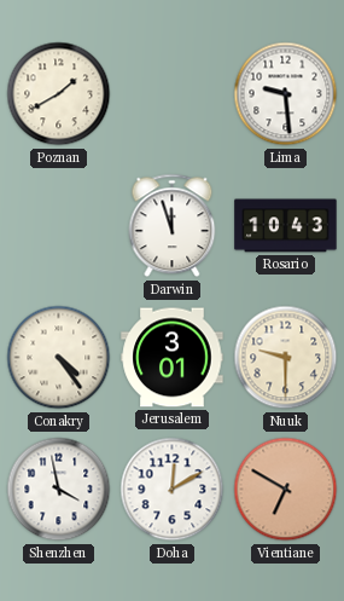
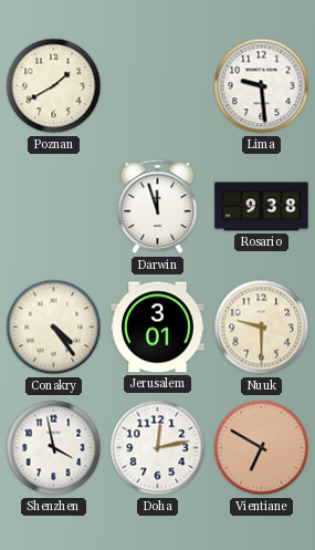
Rosario: 10:43 -> 9:38 (262, 207)
Doha: 12:10 -> 12:13 (158, 448)
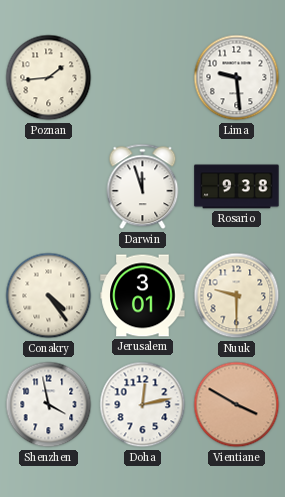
Poznan: 1:40 -> 1:44 (49, 78)
Vientiane: 6:50 -> 3:50 (237, 405)
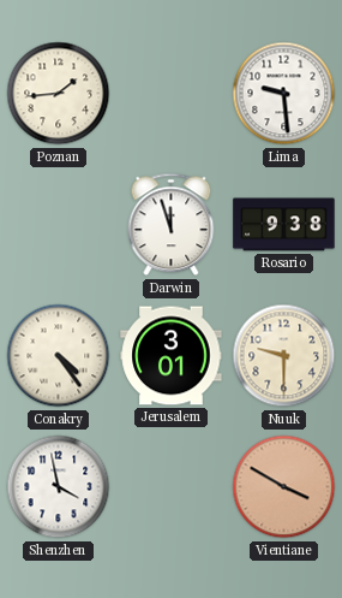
Doha: 12:13 -> none (143, 405)
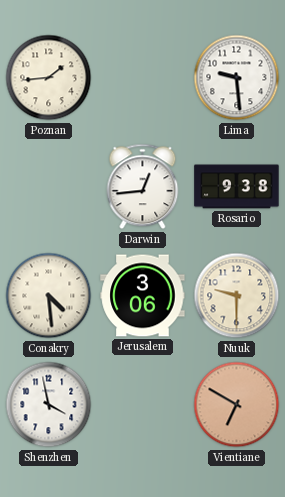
Darwin: 11:57 -> 12:44 (143, 187)
Conakry: 4:24 -> 4:29 (49, 296)
Jerusalem: 3:01 -> 3:06 (143, 296)
Vientiane: 3:50 -> 6:50 (237, 405)
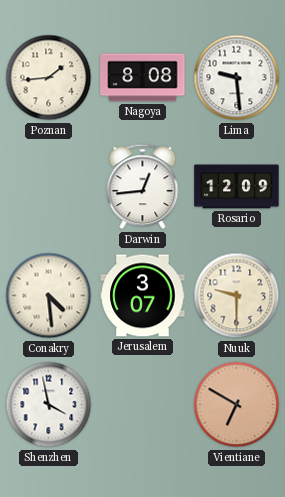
Nagoya: none -> 8:08 (143, 78)
Rosario: 9:38 -> 12:09 (237, 187)
Jerusalem: 3:06 -> 3:07 (143, 296)
